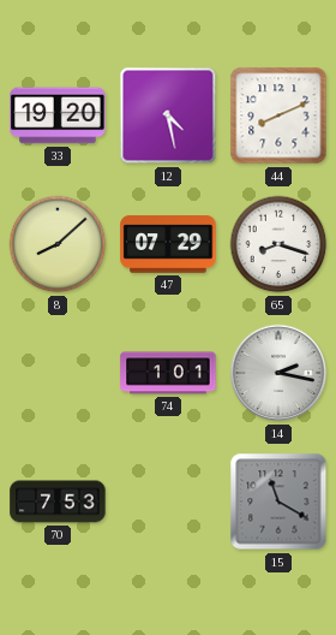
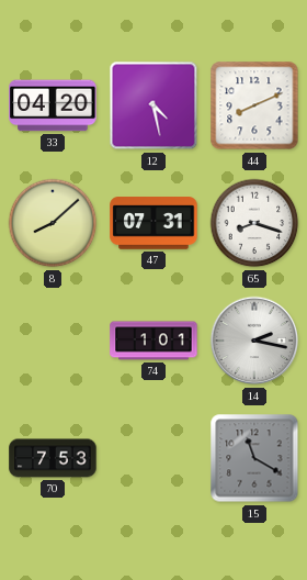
33: 19:20 -> 04:20 (53, 105)
47: 07:29 -> 07:31 (153, 223)
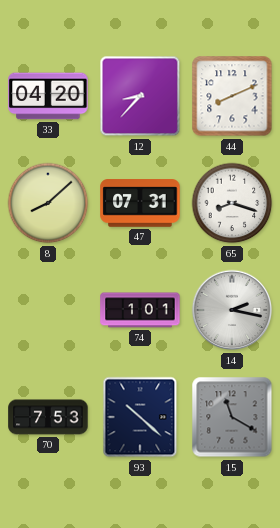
12: 4:28 -> 8:37 (140, 96)
93: none -> 10:22 (140, 417)
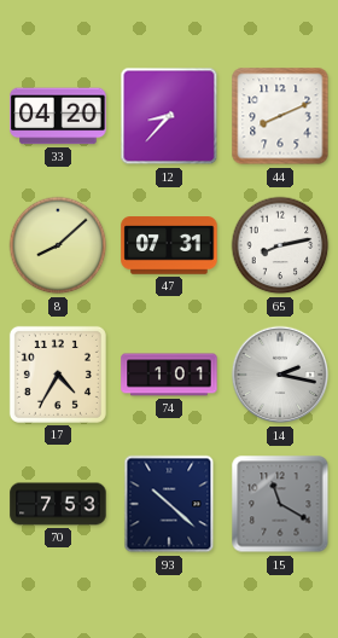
65: 8:18 -> 8:13 (280, 245)
17: none -> 4:35 (58, 375)
